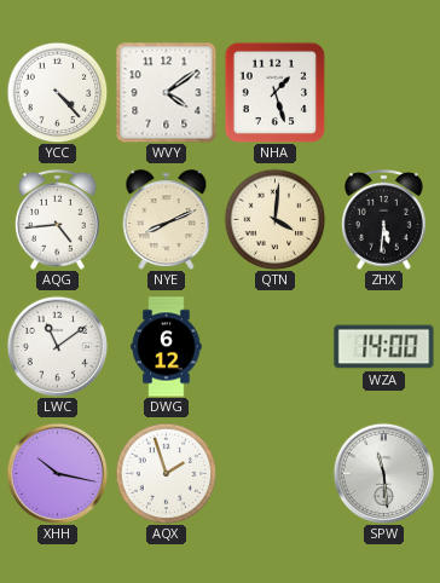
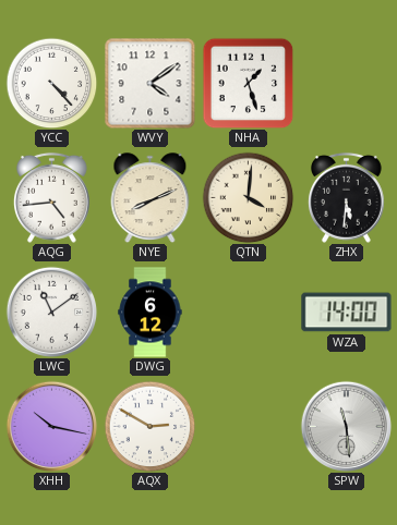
AQX: 1:57 -> 2:50 (149, 426)
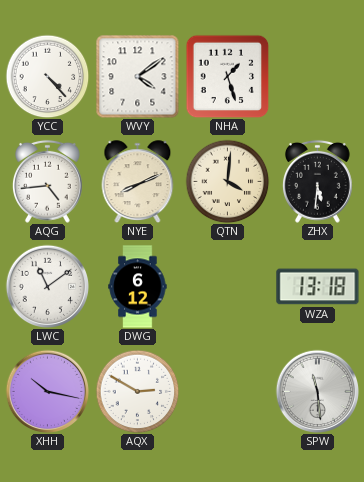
WZA: 14:00 -> 13:18 (318, 287)
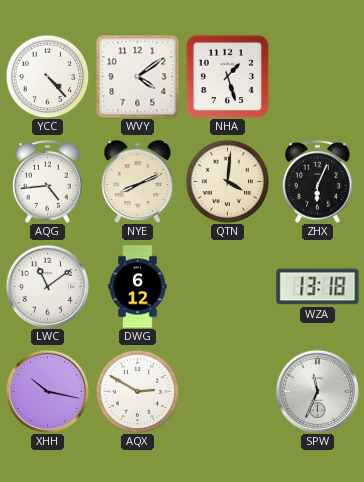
ZHX: 5:31 -> 6:04 (317, 181)
SPW: 11:29 -> 11:34 (317, 391)
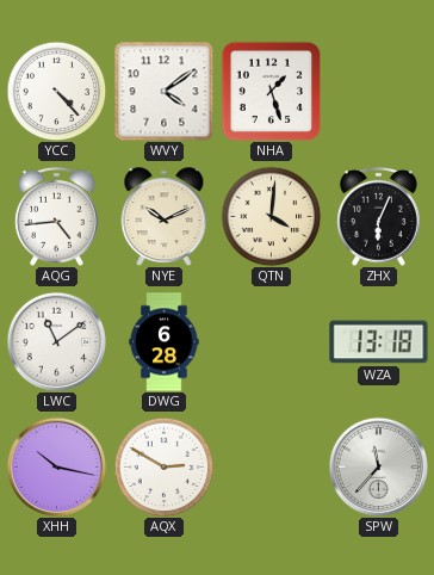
NYE: 8:11 -> 10:11 (165, 216)
DWG: 6:12 -> 6:28 (165, 342)
SPW: 11:34 -> 11:37 (378, 466)
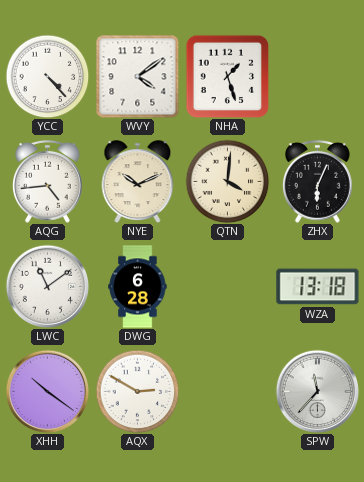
XHH: 10:17 -> 10:21 (47, 391)
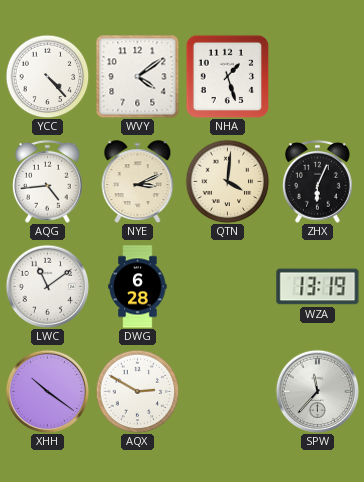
NYE: 10:11 -> 3:11 (138, 181)
WZA: 13:18 -> 13:19 (318, 287)
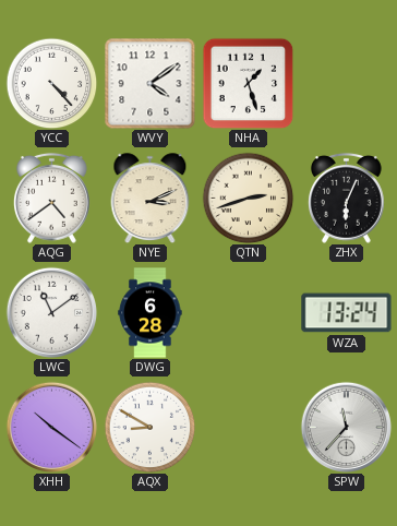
AQG: 4:44 -> 4:39 (51, 198)
QTN: 4:01 -> 2:42 (248, 198)
WZA: 13:19 -> 13:24 (347, 313)
AQX: 2:50 -> 8:50 (149, 427)
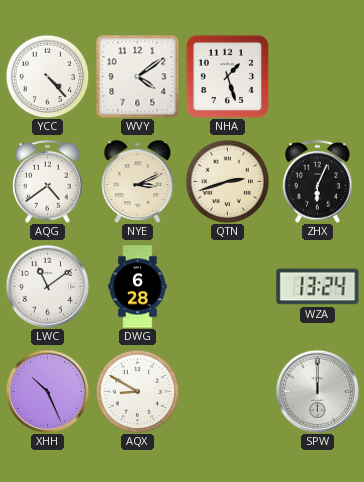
XHH: 10:21 -> 10:26 (47, 391)
SPW: 11:37 -> 12:00 (317, 391)
